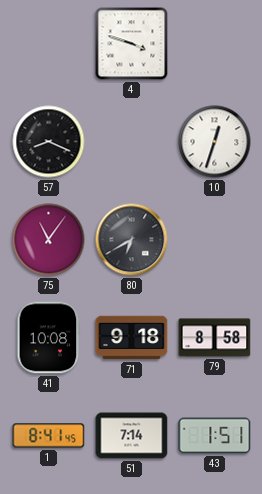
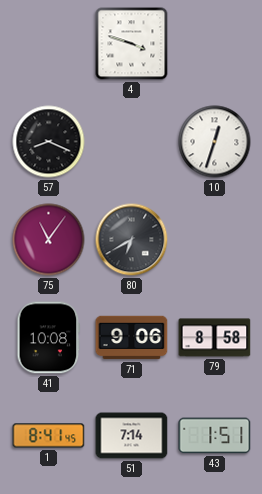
71: 9:18 -> 9:06 (132, 338)
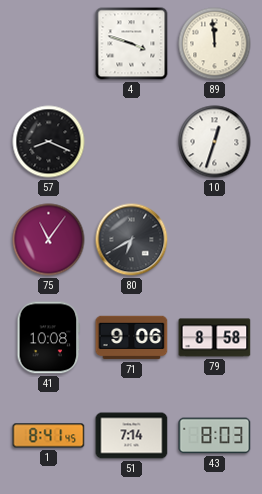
89: none -> 11:59 (215, 44)
43: 1:51 -> 8:03 (215, 436)
